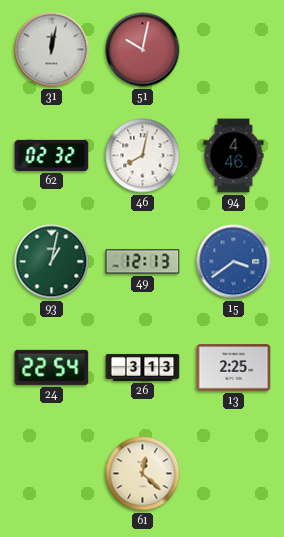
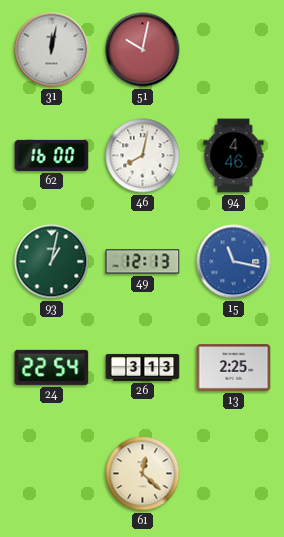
62: 02:32 -> 16:00 (52, 155)
15: 3:39 -> 11:17 (234, 262)
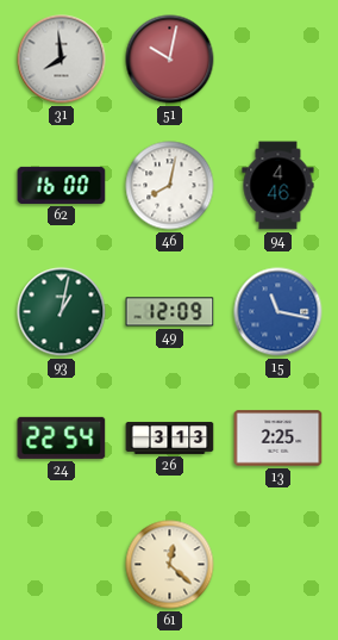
31: 12:02 -> 7:59 (62, 60)
49: 12:13 -> 12:09 (170, 312)
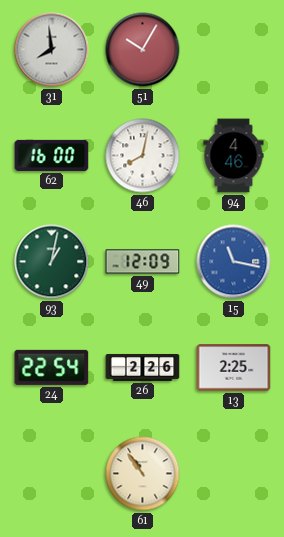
51: 10:02 -> 10:05 (143, 50)
26: 3:13 -> 2:26 (143, 367)
61: 12:22 -> 10:54 (143, 474)
